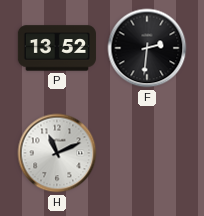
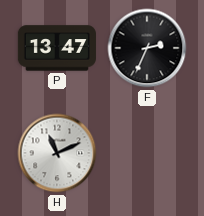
P: 13:52 -> 13:47 (57, 48)
F: 2:31 -> 2:34 (147, 48)
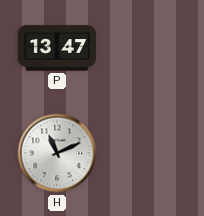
F: 2:34 -> none (147, 48)
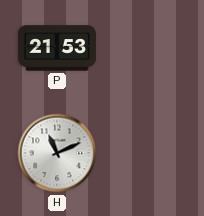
P: 13:47 -> 21:53 (57, 48)
